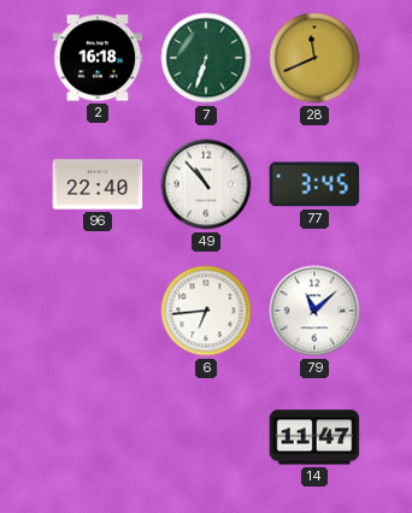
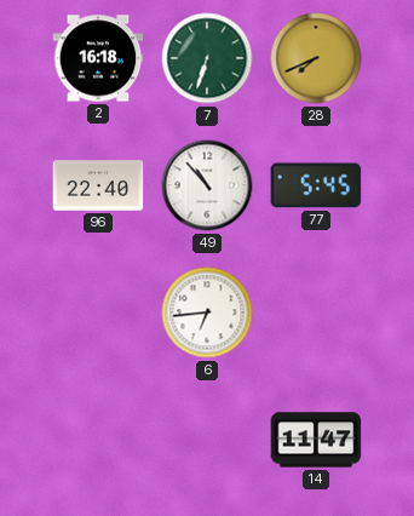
28: 11:41 -> 7:41 (316, 58)
77: 3:45 -> 5:45 (316, 185)
79: 11:08 -> none (314, 311)
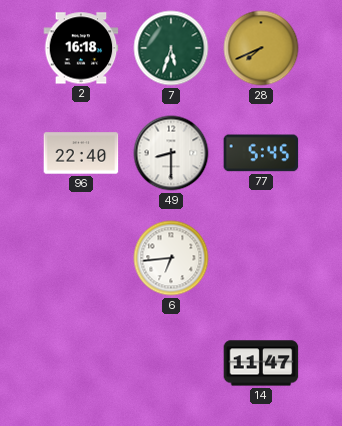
7: 6:33 -> 5:33 (171, 48)
49: 10:53 -> 8:30 (171, 153)
